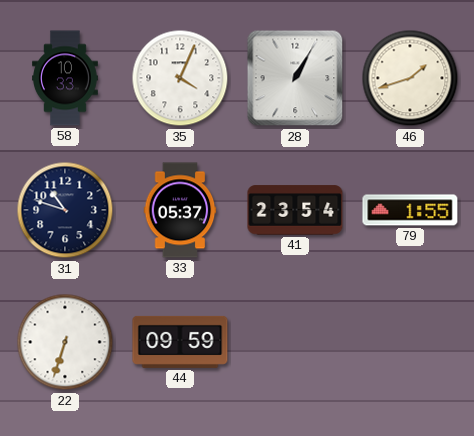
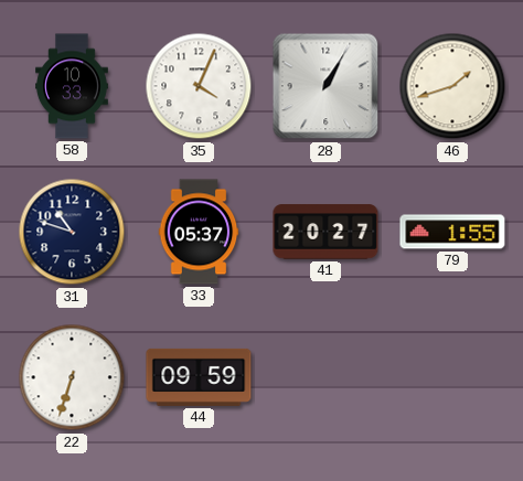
41: 23:54 -> 20:27 (325, 232)
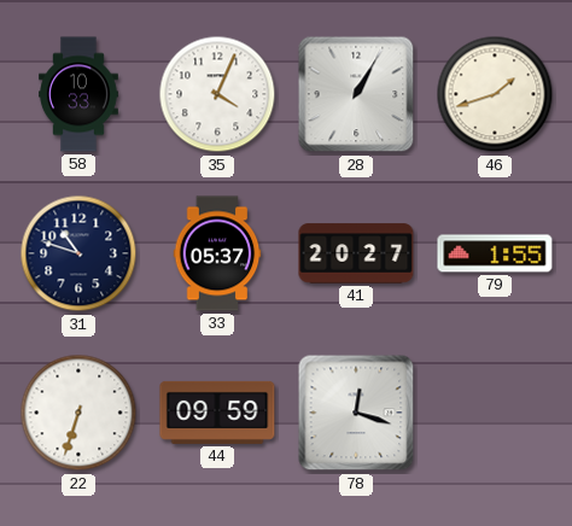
78: none -> 12:18 (356, 413)
